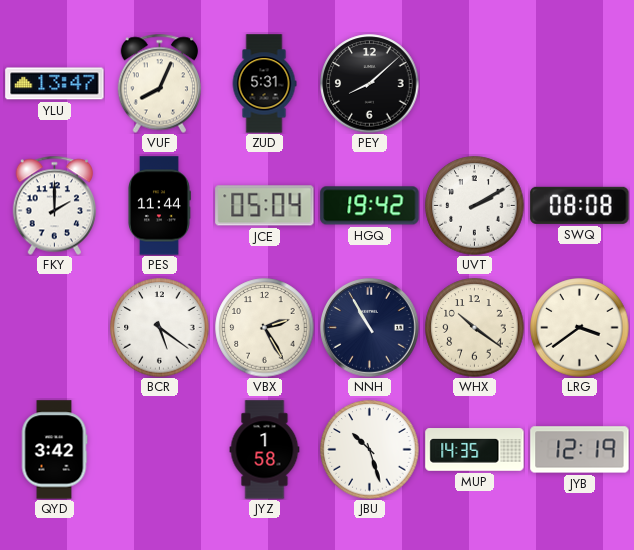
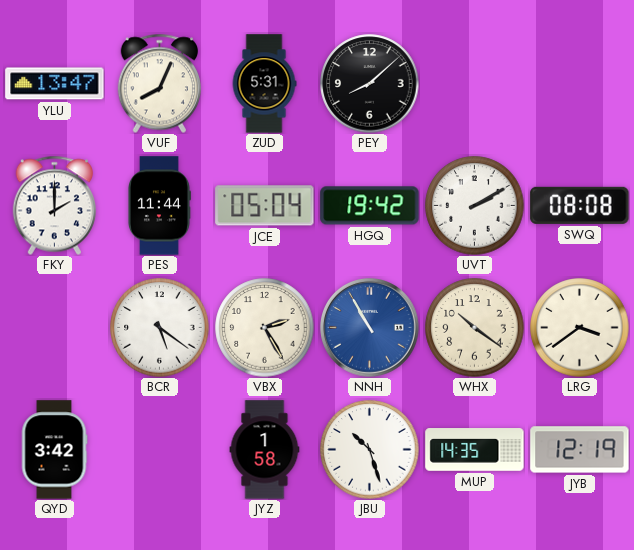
NNH dial: navy -> blue (370, 328)
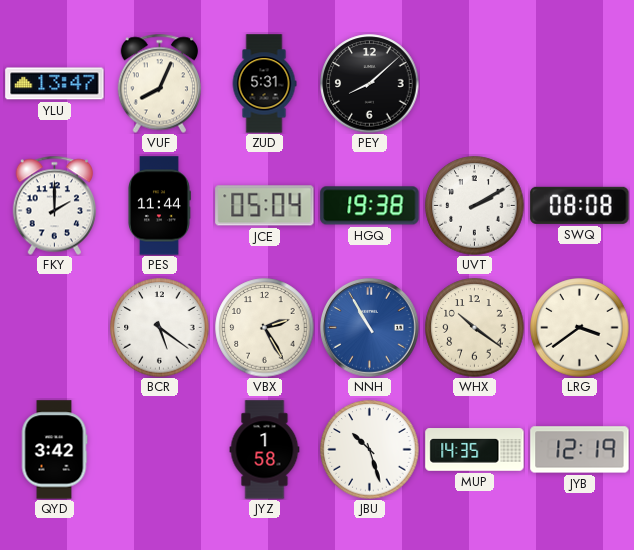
HGQ: 19:42 -> 19:38 (370, 206)
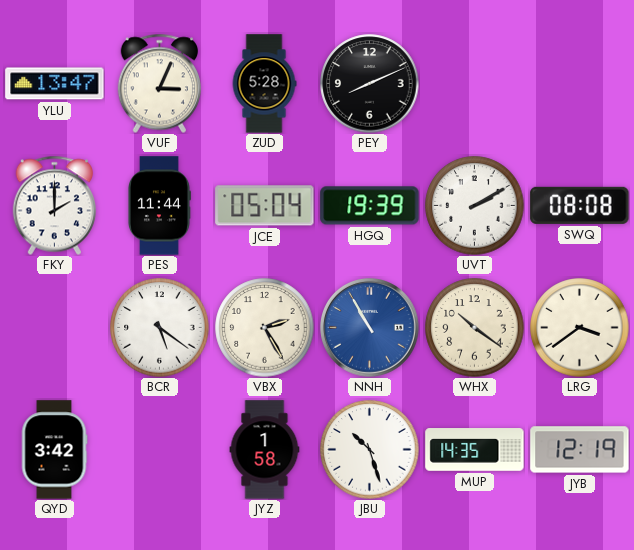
VUF: 8:04 -> 3:04 (159, 83)
ZUD: 5:31 -> 5:28 (264, 84)
PEY: 8:08 -> 8:11 (370, 84)
HGQ: 19:38 -> 19:39 (370, 206)
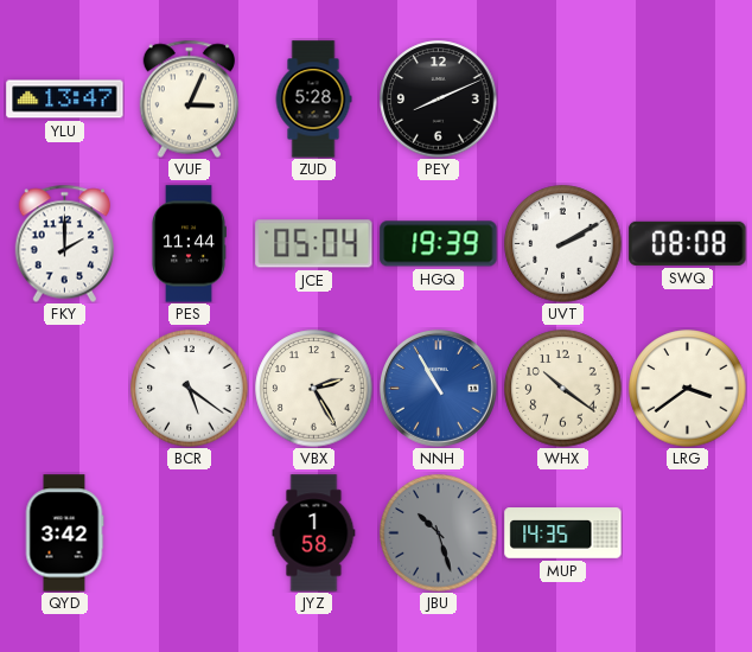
JBU dial: white -> grey (439, 533)
JYB: 12:19 -> none (580, 450)
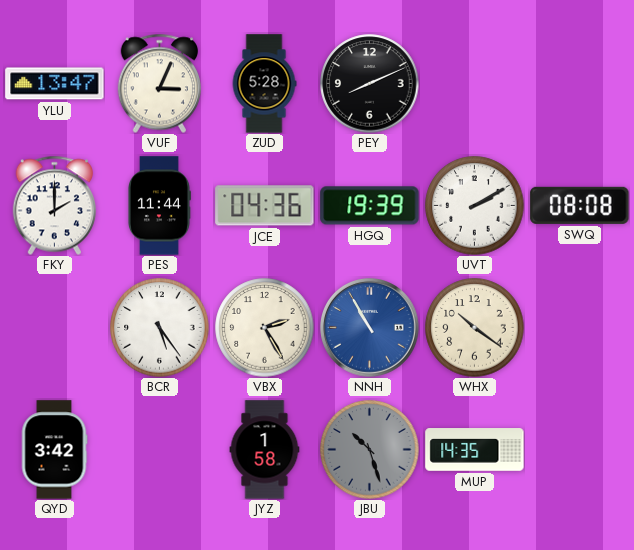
JCE: 05:04 -> 04:36 (265, 206)
BCR: 5:21 -> 5:24 (160, 328)
LRG: 3:39 -> none (688, 389)
